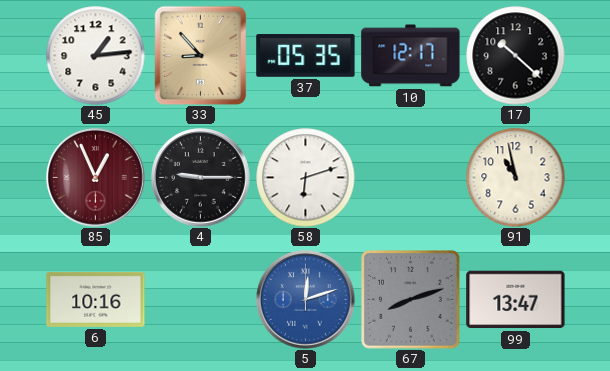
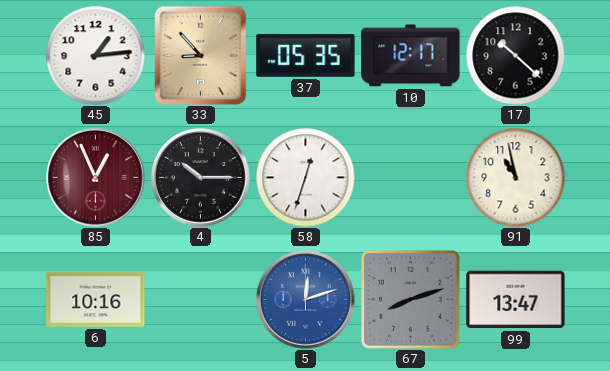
4: 9:15 -> 10:15 (201, 178)
58: 6:12 -> 12:33 (306, 178)
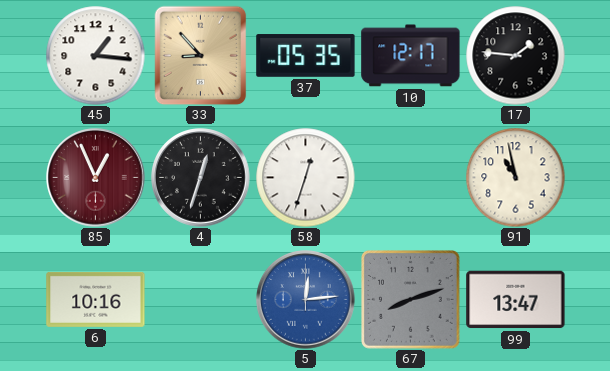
45: 1:14 -> 1:16 (96, 56)
17: 10:22 -> 1:46 (516, 56)
4: 10:15 -> 12:33 (201, 178)
5: 12:12 -> 12:14 (306, 300)
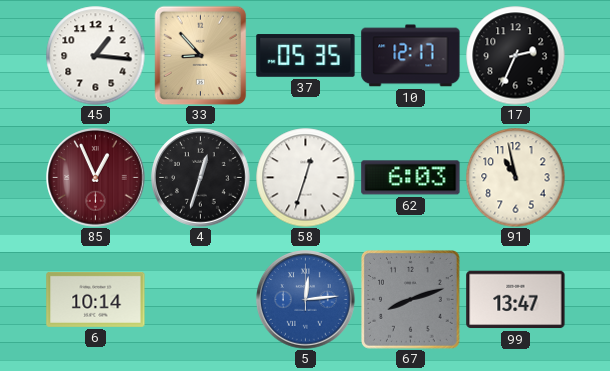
17: 1:46 -> 2:34 (516, 56)
62: none -> 6:03 (411, 178)
6: 10:16 -> 10:14 (96, 299)
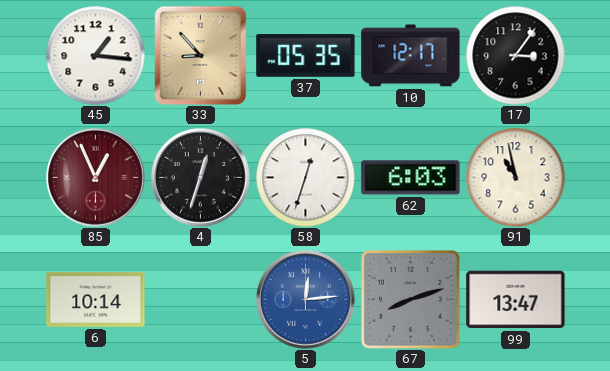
17: 2:34 -> 3:06 (516, 56)
